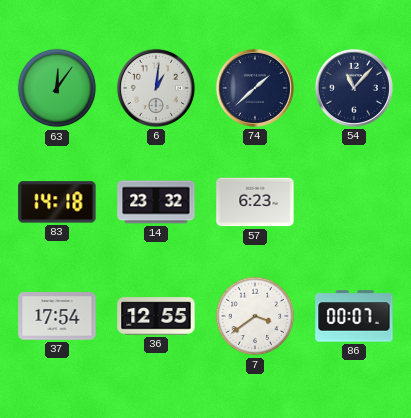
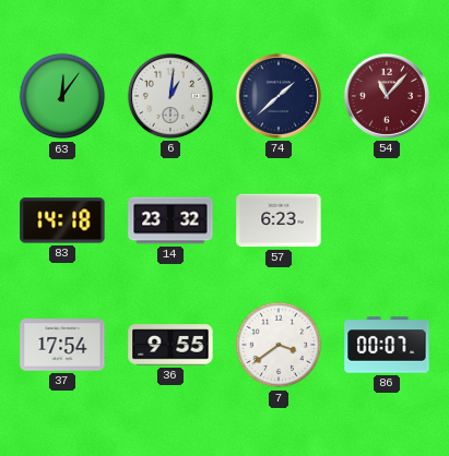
54 dial: navy -> burgundy (387, 96)
36: 12:55 -> 9:55 (170, 345)
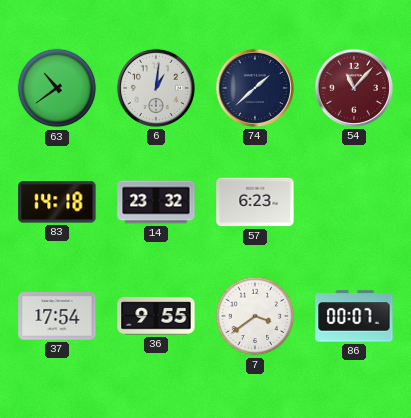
63: 12:06 -> 10:39 (57, 88)
